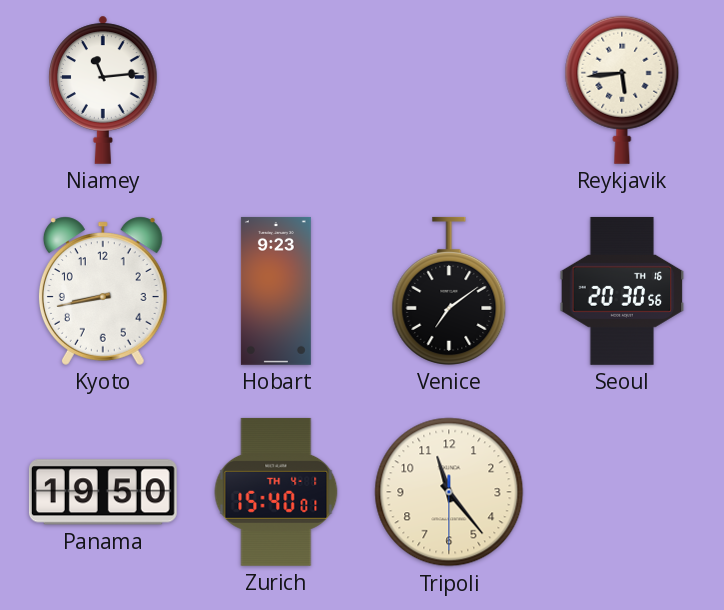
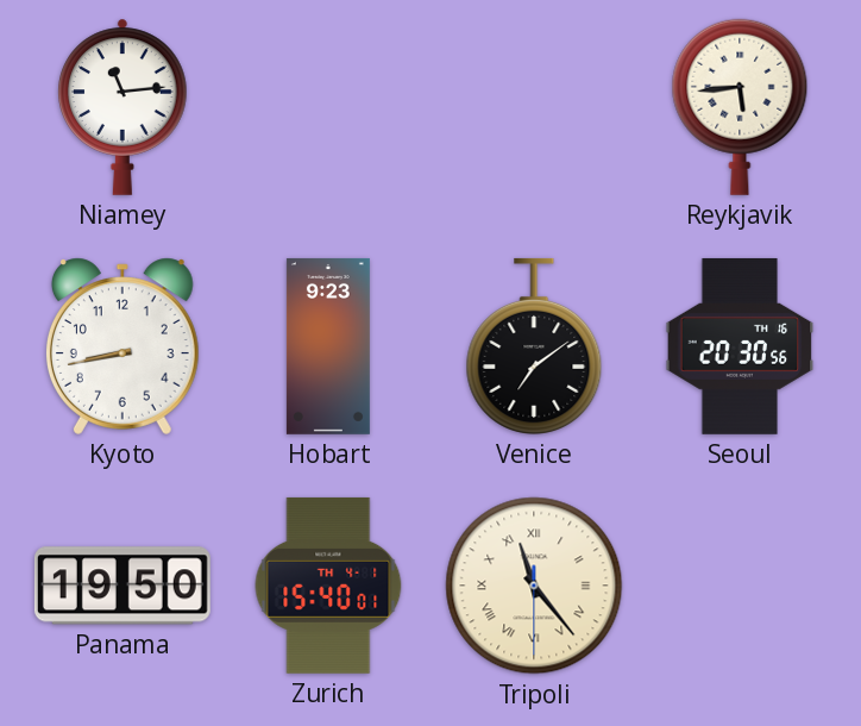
Tripoli numerals: Arabic -> Roman (534, 586)
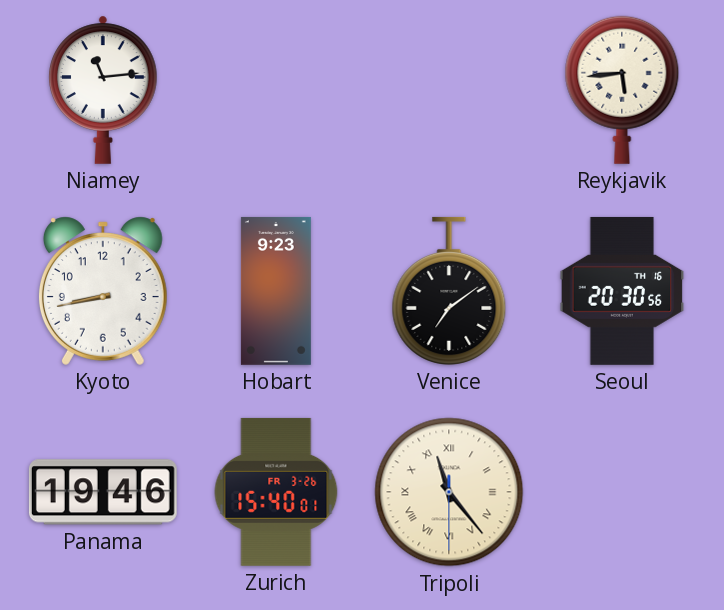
Panama: 19:50 -> 19:46 (103, 492)
Zurich date: TH 4-1 -> FR 3-26 (276, 492)
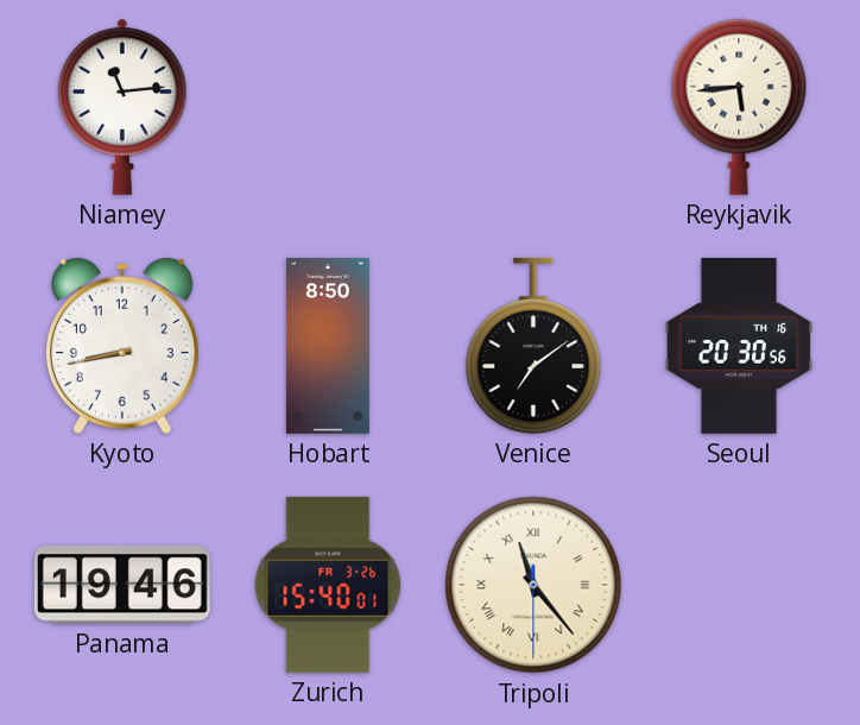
Hobart: 9:23 -> 8:50 (328, 346)
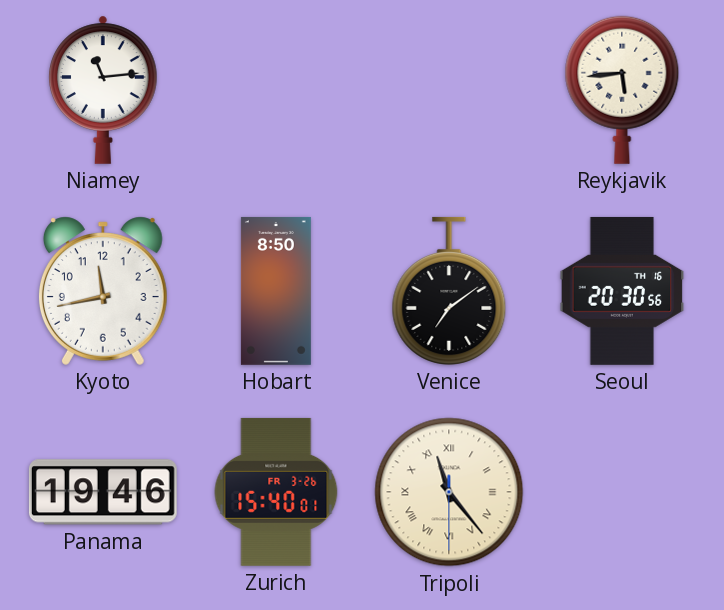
Kyoto: 8:43 -> 11:43 (103, 291)
